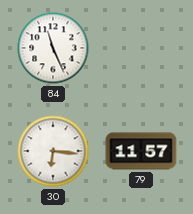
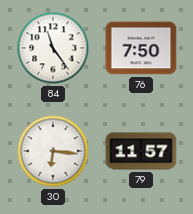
84: 11:26 -> 11:24 (53, 48)
76: none -> 7:50 (141, 48)
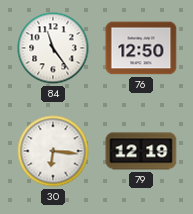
76: 7:50 -> 12:50 (141, 48)
79: 11:57 -> 12:19 (141, 151)
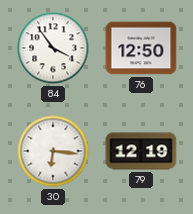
84: 11:24 -> 3:54 (53, 48)
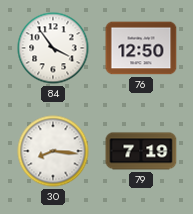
30: 6:16 -> 8:16 (53, 151)
79: 12:19 -> 7:19 (141, 151)
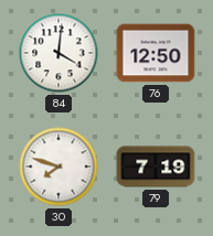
84: 3:54 -> 4:01 (58, 53)
30: 8:16 -> 7:48 (58, 167)
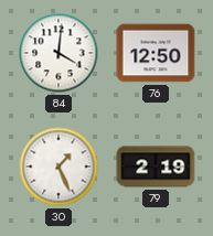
30: 7:48 -> 1:26 (58, 167)
79: 7:19 -> 2:19 (156, 167)
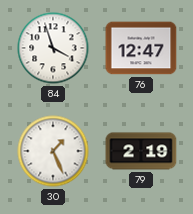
84: 4:01 -> 3:57 (53, 48)
76: 12:50 -> 12:47 (141, 48)
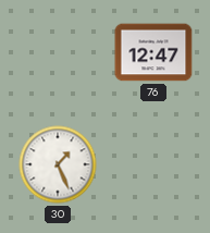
84: 3:57 -> none (53, 48)
79: 2:19 -> none (141, 151)
